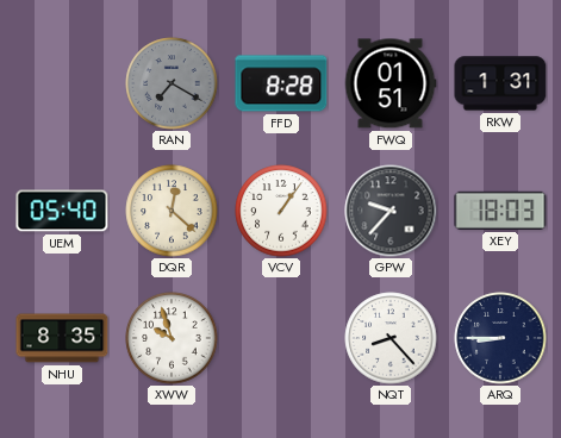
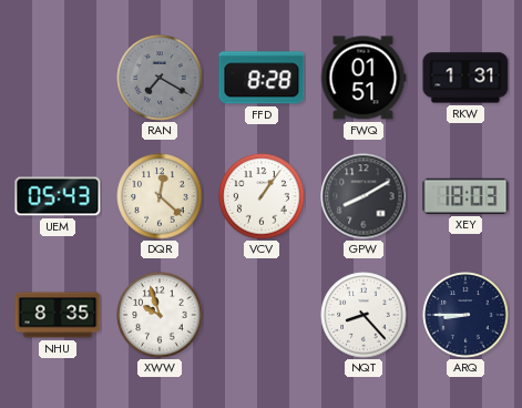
UEM: 05:40 -> 05:43 (58, 196)
GPW: 9:37 -> 8:10 (364, 196)
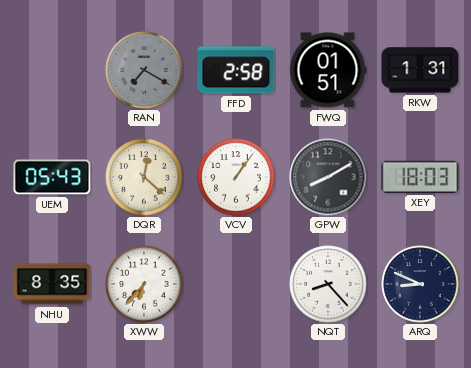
FFD: 8:28 -> 2:58 (236, 70)
XWW: 9:57 -> 6:37 (144, 284)
ARQ: 8:45 -> 8:49 (420, 284)
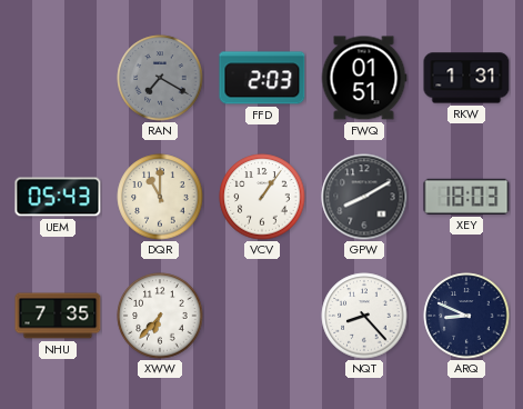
FFD: 2:58 -> 2:03 (262, 78)
DQR: 12:22 -> 11:00 (160, 197)
NHU: 8:35 -> 7:35 (58, 316)
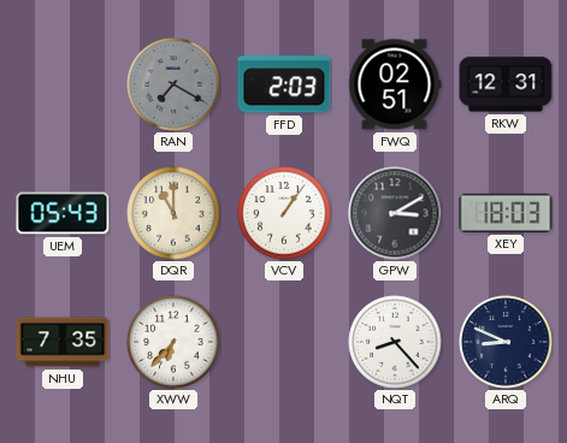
FWQ: 01:51 -> 02:51 (395, 84)
RKW: 1:31 -> 12:31 (506, 84)
GPW: 8:10 -> 3:10 (395, 213)
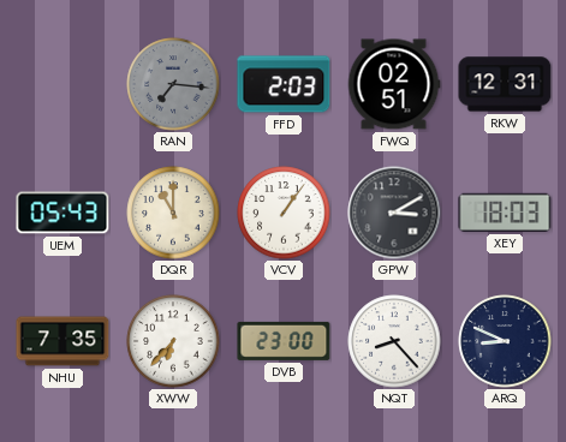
RAN: 7:20 -> 7:16 (173, 84)
DVB: none -> 23:00 (284, 341)
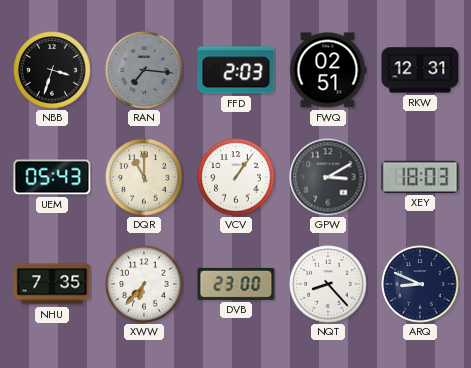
NBB: none -> 3:33 (52, 70)
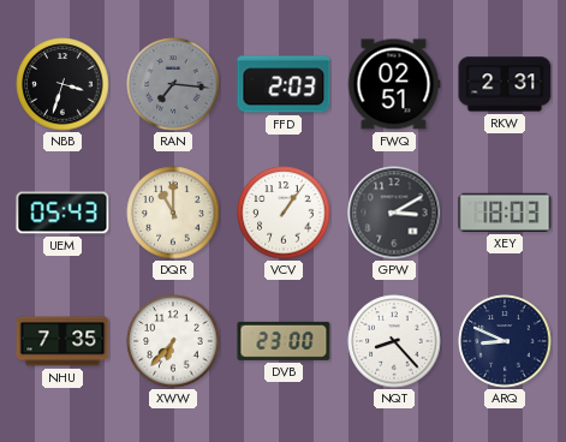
RKW: 12:31 -> 2:31 (505, 84)
